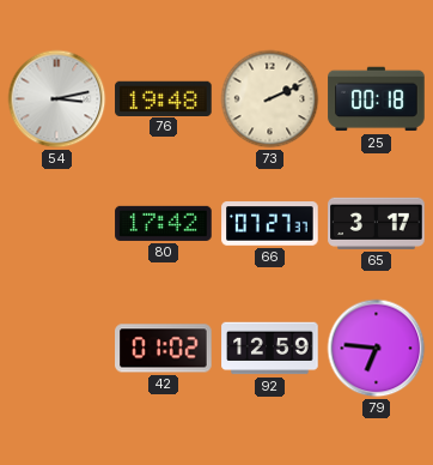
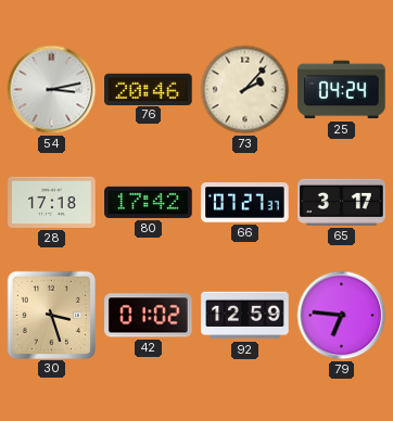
76: 19:48 -> 20:46 (149, 89)
73: 2:11 -> 2:07 (245, 90)
25: 00:18 -> 04:24 (342, 90)
28: none -> 17:18 (52, 202)
30: none -> 3:27 (51, 315)
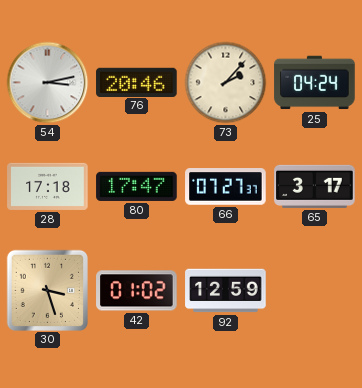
80: 17:42 -> 17:47 (137, 186)
79: 6:46 -> none (342, 316)
